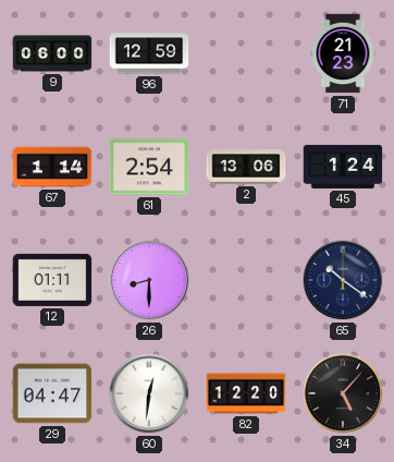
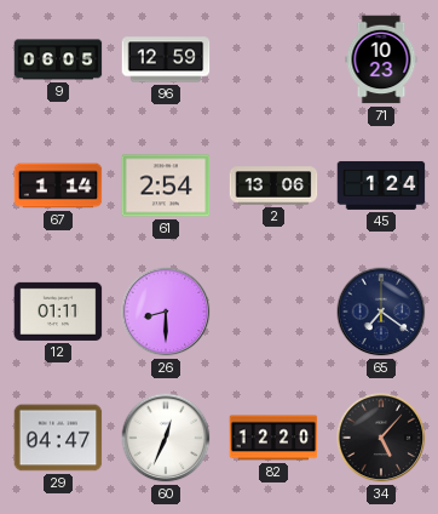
9: 06:00 -> 06:05 (58, 59)
71: 21:23 -> 10:23 (381, 59)
65: 10:21 -> 7:21 (381, 312)
60: 12:31 -> 12:34 (166, 438)
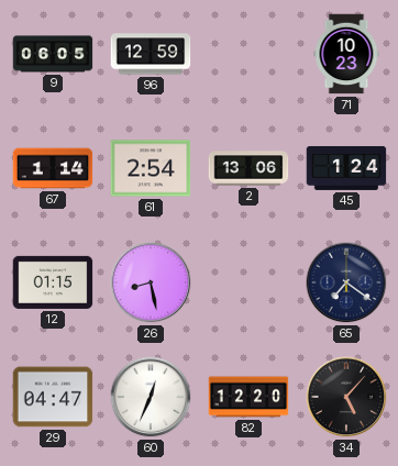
12: 01:11 -> 01:15 (53, 282)
26: 8:30 -> 8:28 (151, 282)
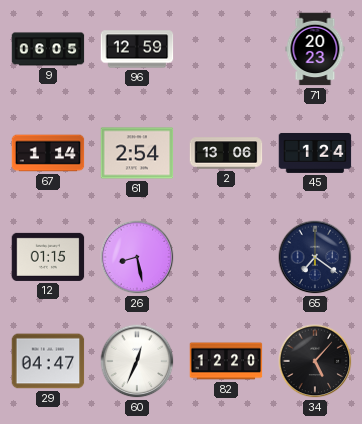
71: 10:23 -> 20:23 (315, 49)
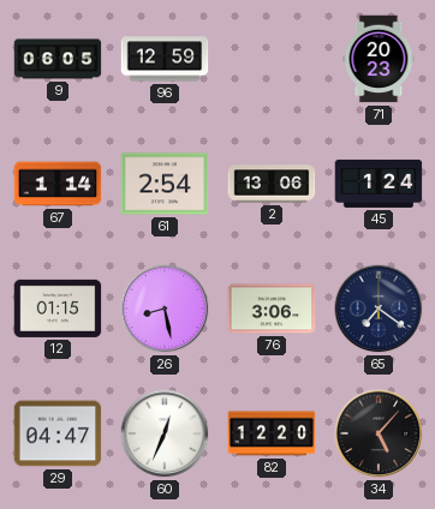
76: none -> 3:06 (272, 309)
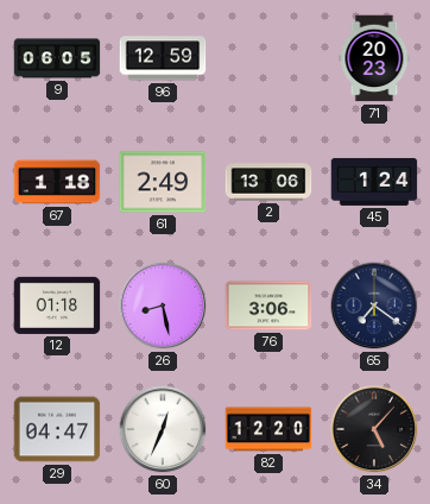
67: 1:14 -> 1:18 (57, 182)
61: 2:54 -> 2:49 (163, 182)
12: 01:15 -> 01:18 (57, 305)
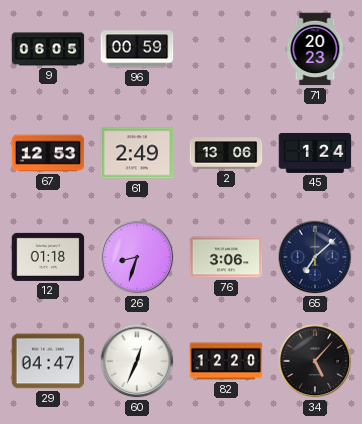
96: 12:59 -> 00:59 (137, 49)
67: 1:18 -> 12:53 (48, 153)
26: 8:28 -> 8:33 (137, 257)
65: 7:21 -> 7:08 (315, 257)
